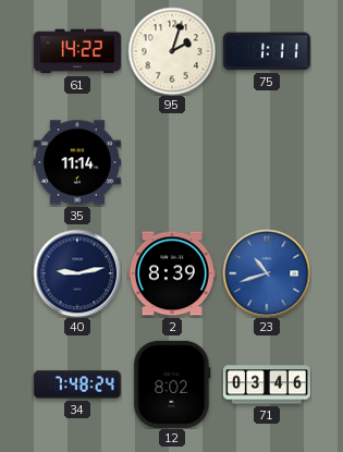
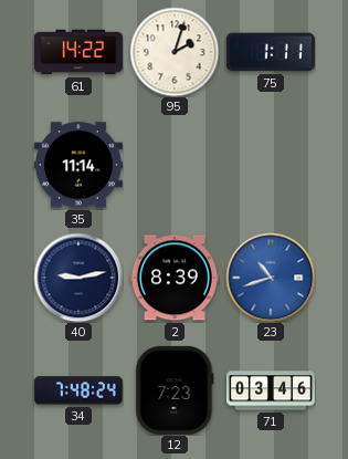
12: 8:02 -> 7:23 (175, 390)
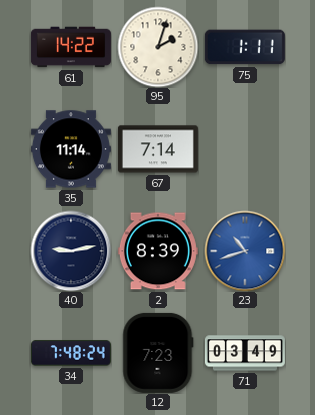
67: none -> 7:14 (158, 149)
71: 03:46 -> 03:49 (245, 353)
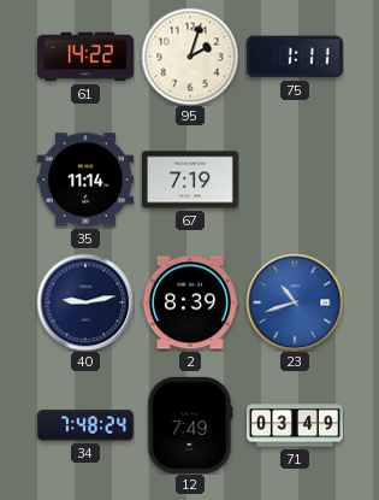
67: 7:14 -> 7:19 (190, 180)
12: 7:23 -> 7:49 (190, 425)
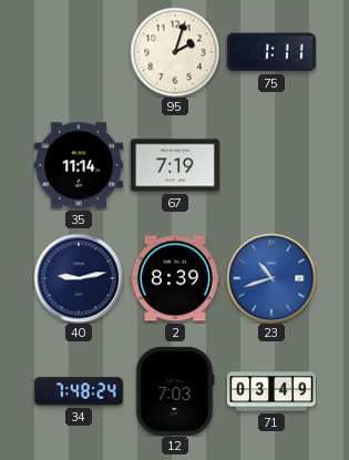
61: 14:22 -> none (85, 57)
12: 7:49 -> 7:03 (175, 391)
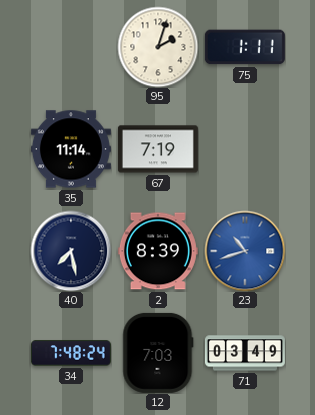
40: 9:13 -> 7:28 (71, 251)
